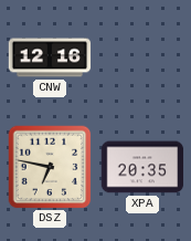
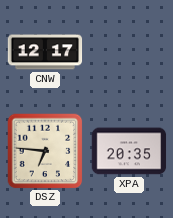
CNW: 12:16 -> 12:17 (45, 52)
DSZ: 6:47 -> 6:46 (45, 151)
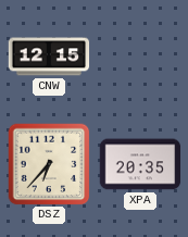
CNW: 12:17 -> 12:15 (49, 57)
DSZ: 6:46 -> 6:37 (49, 164)
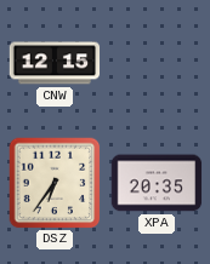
DSZ: 6:37 -> 6:36 (55, 183)
